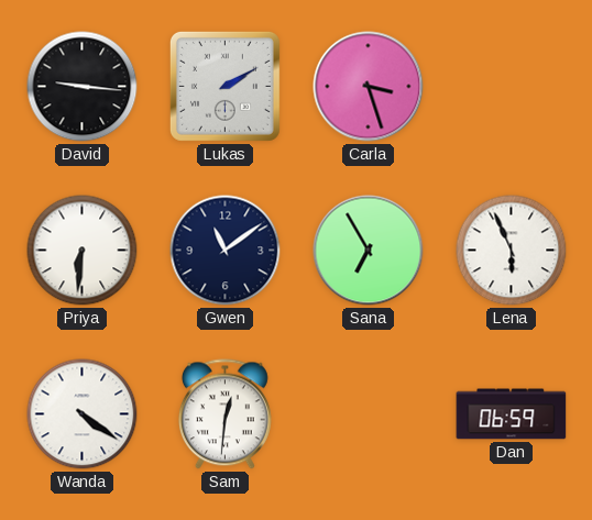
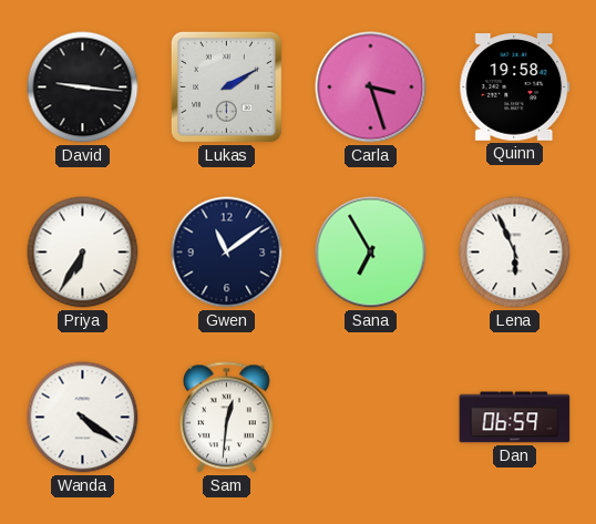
Quinn: none -> 19:58 (515, 88)
Priya: 6:31 -> 6:35 (83, 253)
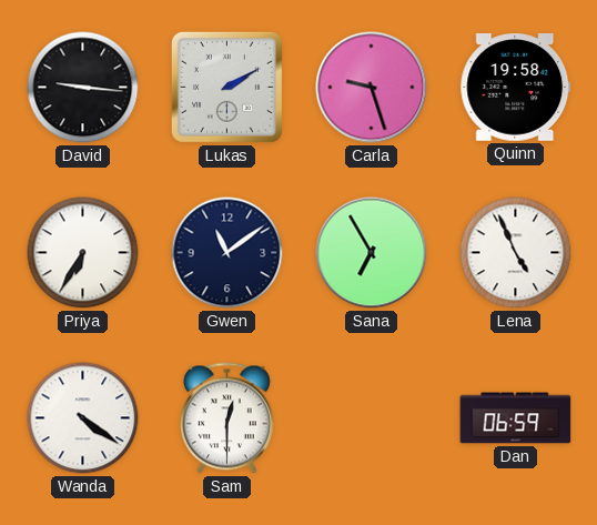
Carla: 3:27 -> 9:27 (372, 88)
Lena: 5:56 -> 4:56 (516, 253)
Sam: 12:31 -> 12:30 (226, 418)
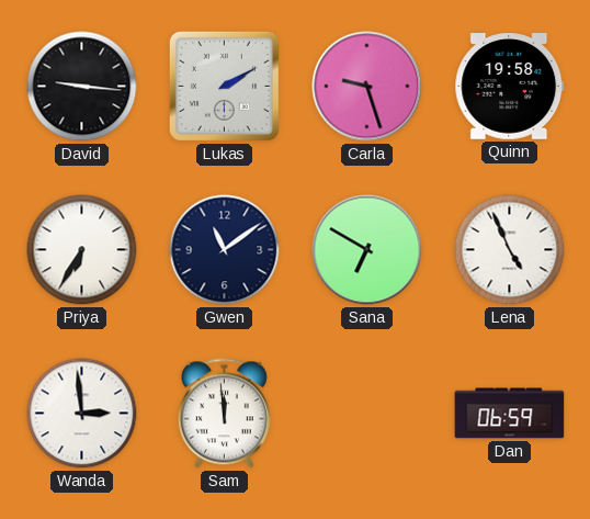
Sana: 6:55 -> 6:50 (367, 250)
Wanda: 4:21 -> 2:59 (82, 414)
Sam: 12:30 -> 11:59 (224, 414)
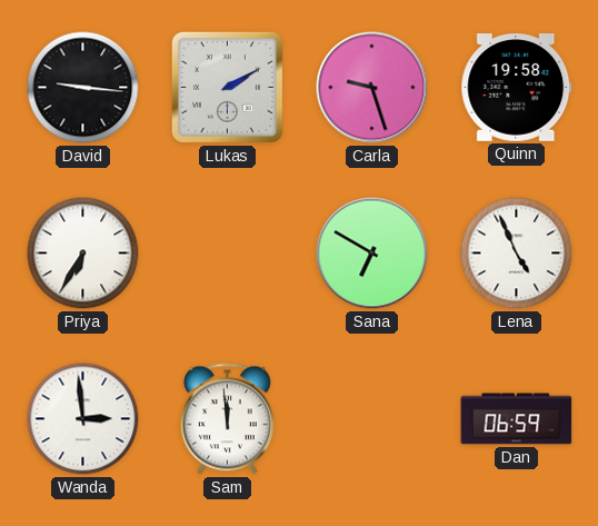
Gwen: 11:09 -> none (225, 250)
